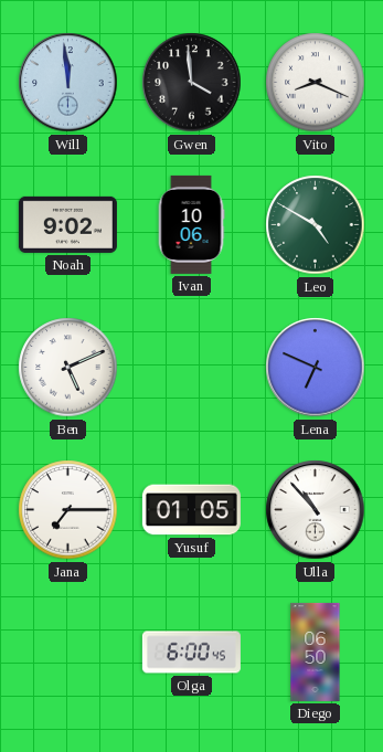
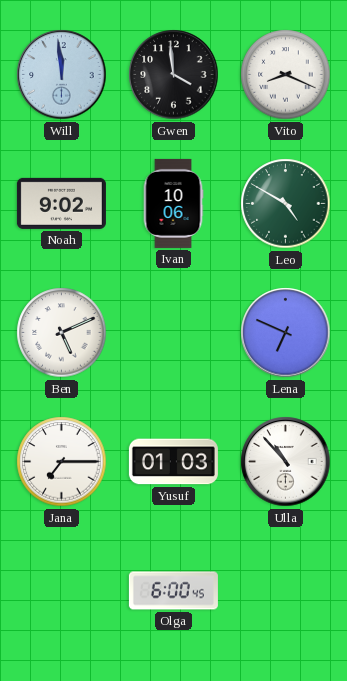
Yusuf: 01:05 -> 01:03 (173, 462)
Diego: 06:50 -> none (316, 652)
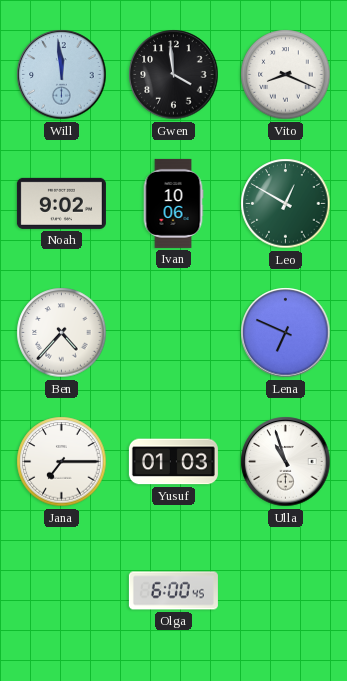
Leo: 4:50 -> 12:50 (286, 204)
Ben: 5:11 -> 4:37 (62, 333)
Ulla: 10:53 -> 10:57 (286, 462)
